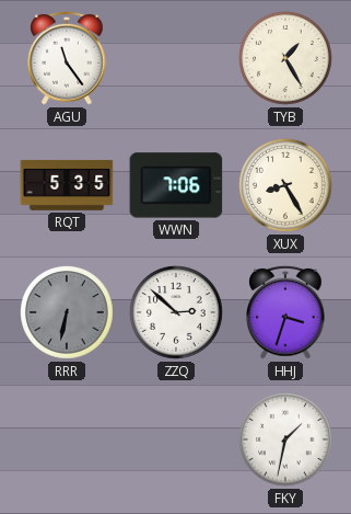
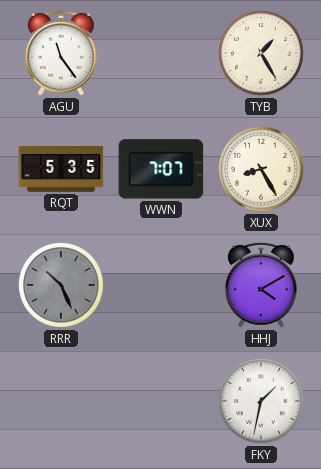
WWN: 7:06 -> 7:07 (161, 169)
RRR: 6:32 -> 10:26 (61, 285)
ZZQ: 2:52 -> none (176, 312)
HHJ: 3:33 -> 4:10 (261, 285)
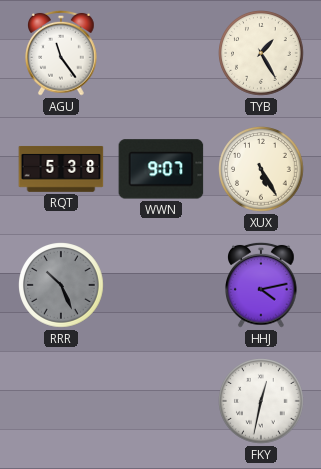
RQT: 5:35 -> 5:38 (61, 169)
WWN: 7:07 -> 9:07 (161, 169)
XUX: 8:25 -> 5:25 (261, 169)
HHJ: 4:10 -> 4:13 (261, 285)
FKY: 1:32 -> 12:32 (261, 401)
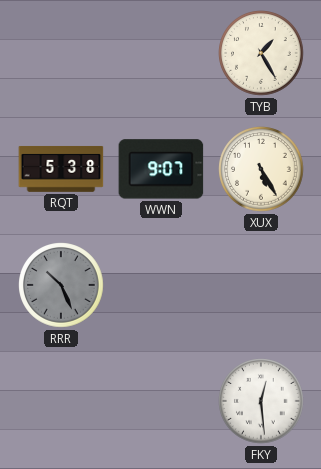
AGU: 11:24 -> none (61, 53)
HHJ: 4:13 -> none (261, 285)
FKY: 12:32 -> 12:29 (261, 401)
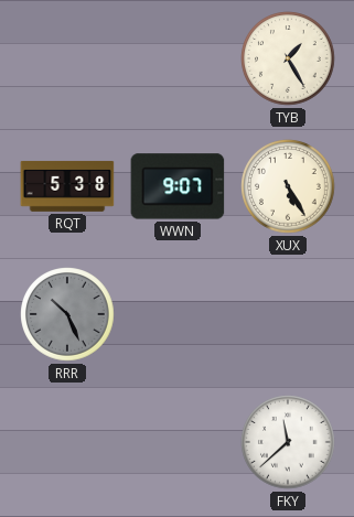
FKY: 12:29 -> 11:38 (288, 442)
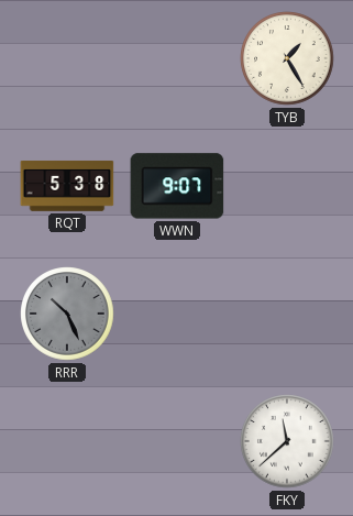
XUX: 5:25 -> none (288, 186)
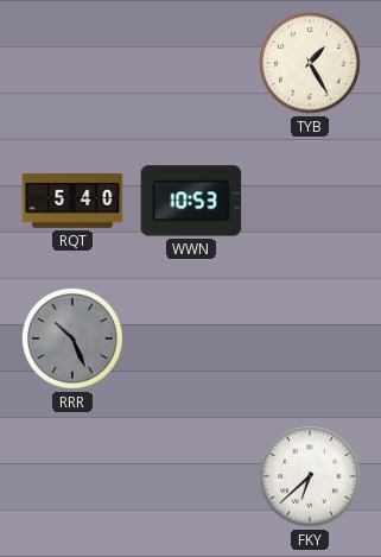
RQT: 5:38 -> 5:40 (72, 201)
WWN: 9:07 -> 10:53 (191, 201)
FKY: 11:38 -> 6:38 (310, 476)
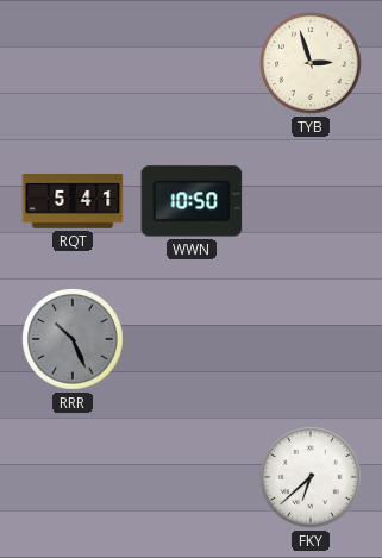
TYB: 1:25 -> 2:57 (311, 63)
RQT: 5:40 -> 5:41 (73, 201)
WWN: 10:53 -> 10:50 (192, 201)
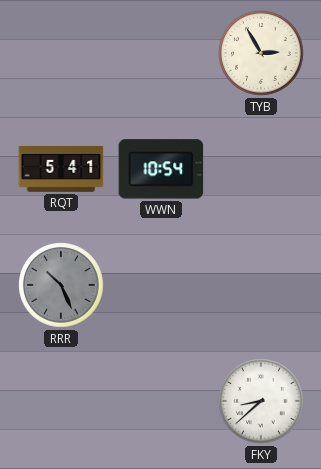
TYB: 2:57 -> 2:55 (261, 53)
WWN: 10:50 -> 10:54 (161, 169)
FKY: 6:38 -> 8:38 (261, 401)
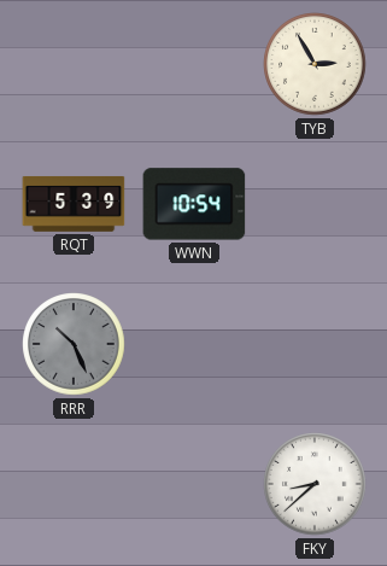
RQT: 5:41 -> 5:39 (74, 204)
